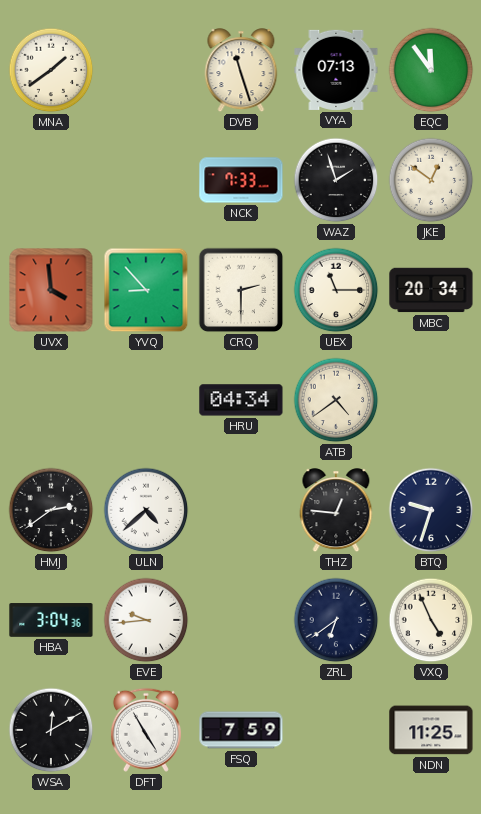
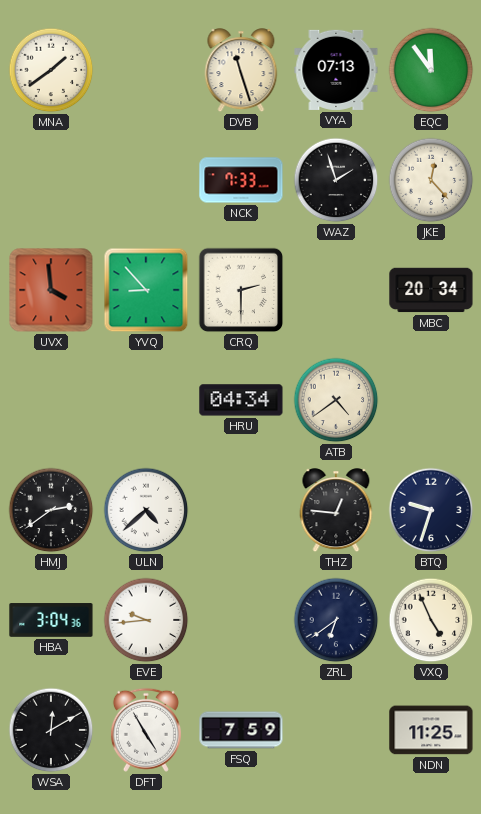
JKE: 12:51 -> 12:23 (431, 180)
UEX: 11:15 -> none (336, 290)
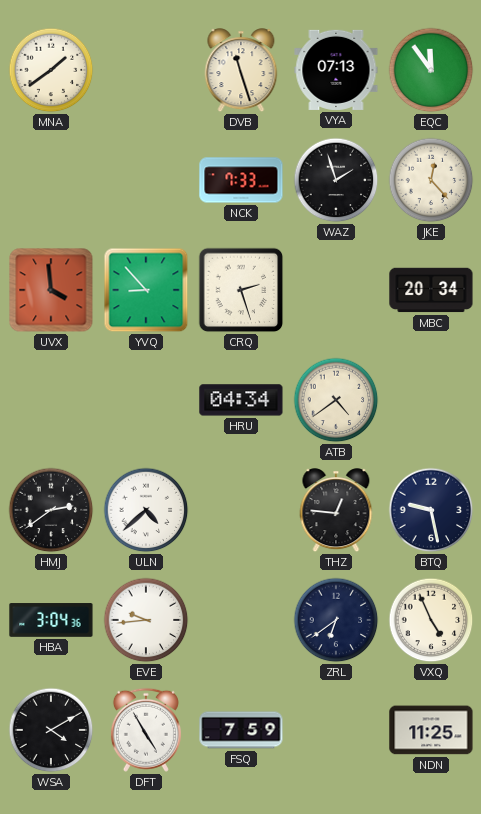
CRQ: 2:30 -> 2:27 (241, 290)
BTQ: 9:33 -> 9:28 (431, 510)
WSA: 12:10 -> 4:10 (51, 730)
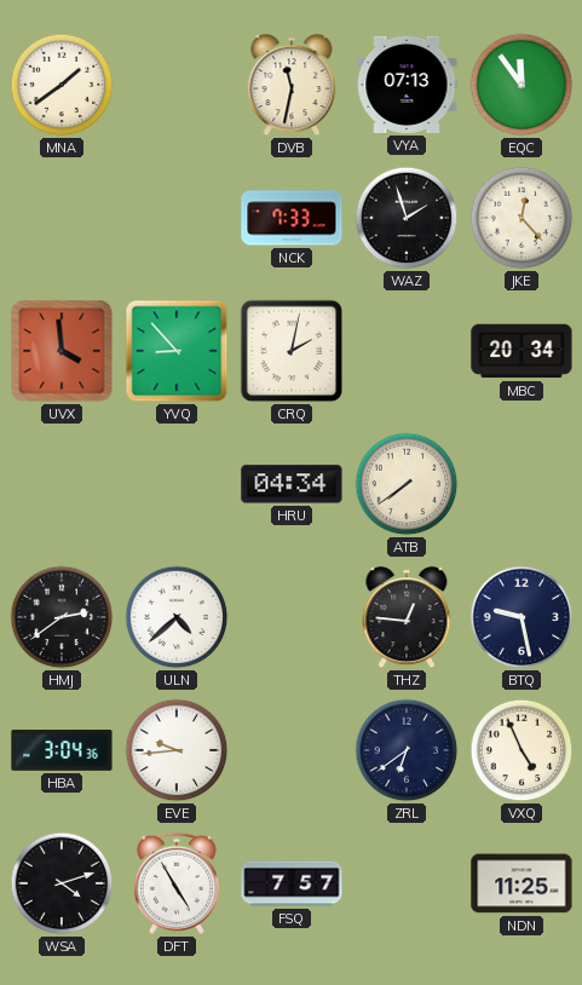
DVB: 11:27 -> 11:32 (292, 86)
CRQ: 2:27 -> 2:02 (292, 351)
ATB: 4:39 -> 7:39 (407, 484)
WSA: 4:10 -> 4:12 (62, 883)
FSQ: 7:59 -> 7:57 (292, 883)
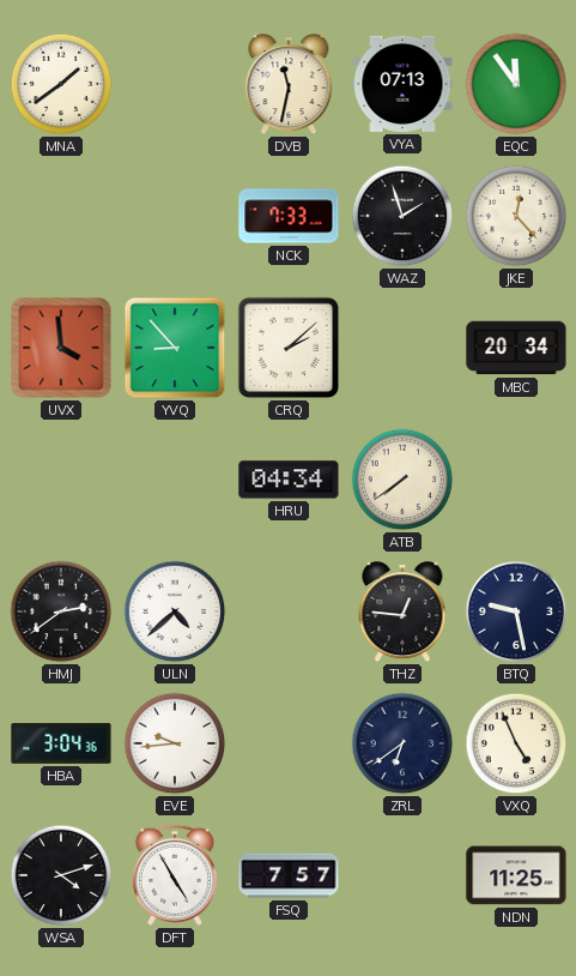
CRQ: 2:02 -> 2:08 (289, 348)
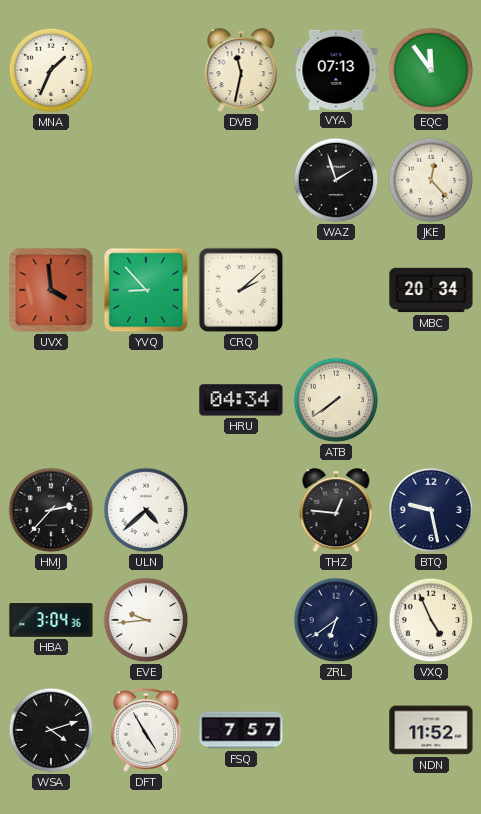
MNA: 1:39 -> 1:34 (51, 70)
NCK: 7:33 -> none (289, 216)
HMJ: 2:39 -> 2:37 (51, 510)
NDN: 11:25 -> 11:52 (431, 730)
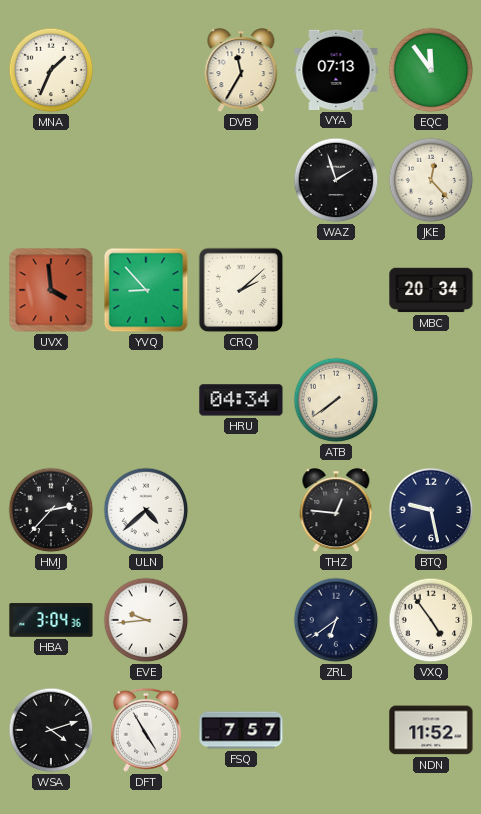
DVB: 11:32 -> 11:35 (241, 71)
VXQ: 4:56 -> 4:54 (431, 620)
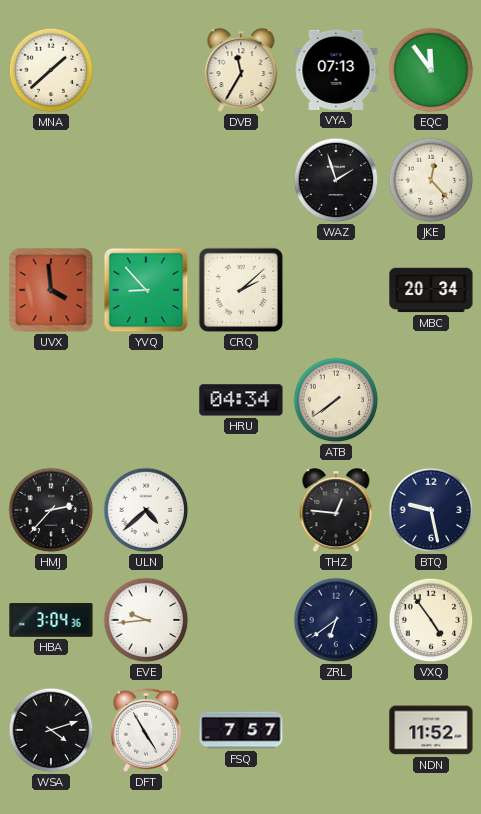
MNA: 1:34 -> 1:38 (51, 70)
